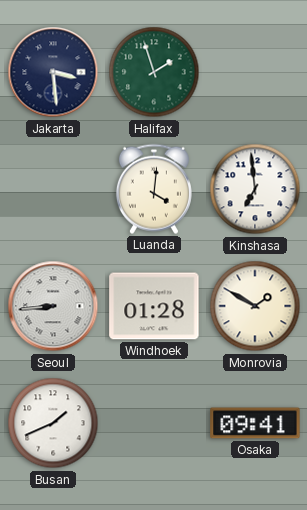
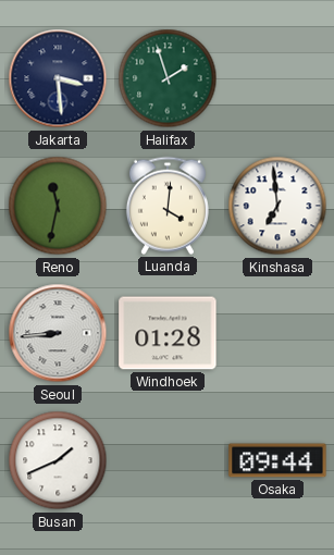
Reno: none -> 11:32 (58, 206)
Monrovia: 1:50 -> none (255, 306)
Osaka: 09:41 -> 09:44 (277, 460)
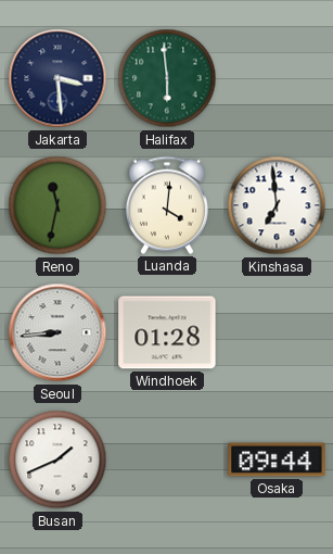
Halifax: 1:57 -> 5:59 (167, 78)
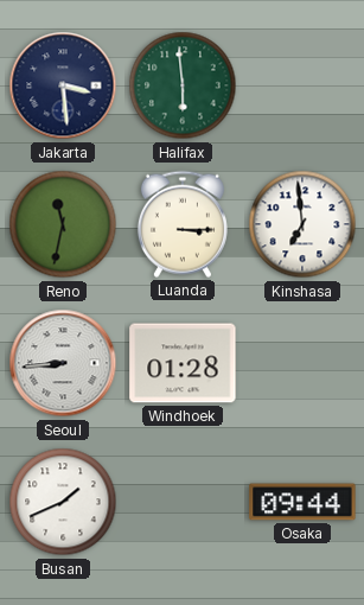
Luanda: 4:01 -> 3:15 (183, 224)
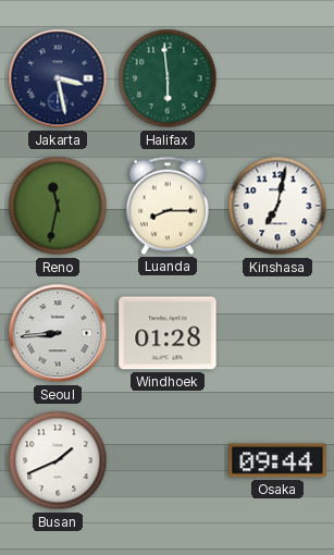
Jakarta: 3:29 -> 3:28 (58, 78)
Luanda: 3:15 -> 8:15 (168, 206)
Kinshasa: 6:59 -> 7:02 (277, 206)
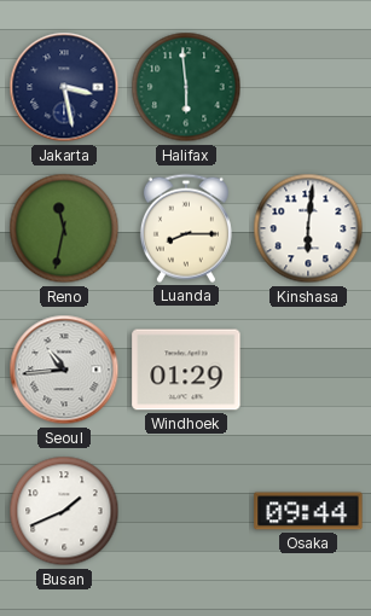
Kinshasa: 7:02 -> 6:01 (308, 228)
Seoul: 8:44 -> 10:44 (64, 370)
Windhoek: 01:28 -> 01:29 (186, 370)
